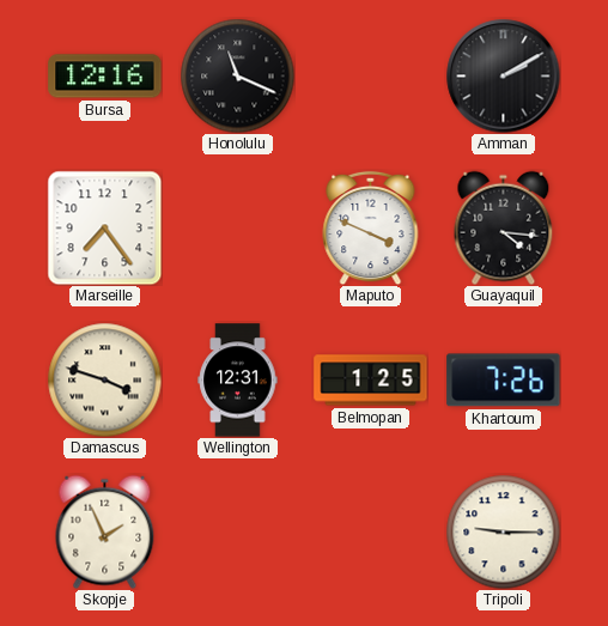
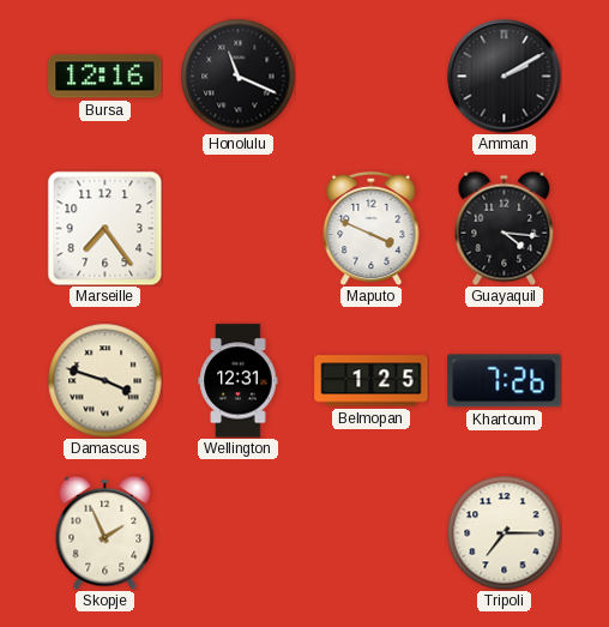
Tripoli: 9:15 -> 7:15 (504, 532)
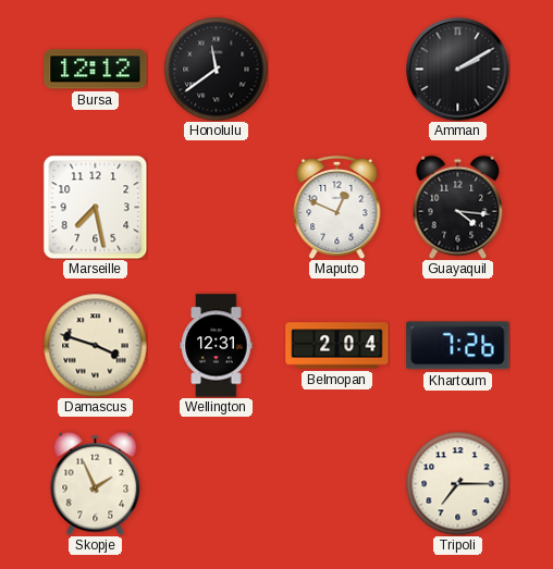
Bursa: 12:16 -> 12:12 (96, 70)
Honolulu: 11:19 -> 11:39 (216, 69)
Marseille: 7:24 -> 7:28 (95, 207)
Maputo: 3:49 -> 12:49 (337, 207)
Belmopan: 1:25 -> 2:04 (337, 346)
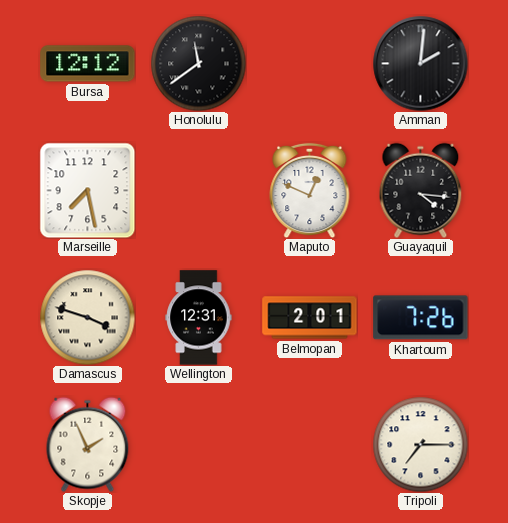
Amman: 2:10 -> 2:01 (420, 63)
Belmopan: 2:04 -> 2:01 (310, 318)
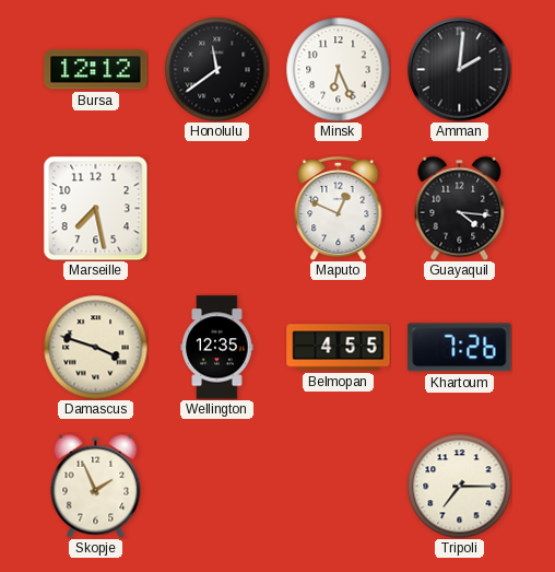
Minsk: none -> 6:26 (338, 69)
Wellington: 12:31 -> 12:35 (217, 348)
Belmopan: 2:01 -> 4:55 (339, 348)
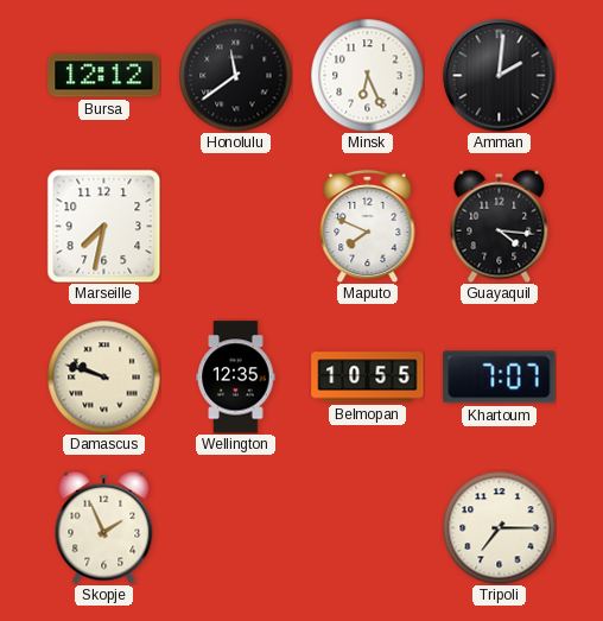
Marseille: 7:28 -> 7:32 (103, 226)
Maputo: 12:49 -> 7:49 (368, 226)
Damascus: 3:48 -> 9:48 (103, 376)
Belmopan: 4:55 -> 10:55 (368, 378)
Khartoum: 7:26 -> 7:07 (500, 378)
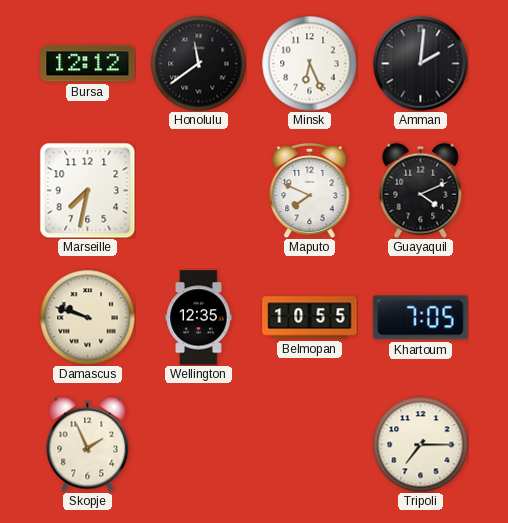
Guayaquil: 4:16 -> 4:11 (421, 190)
Khartoum: 7:07 -> 7:05 (421, 318)
